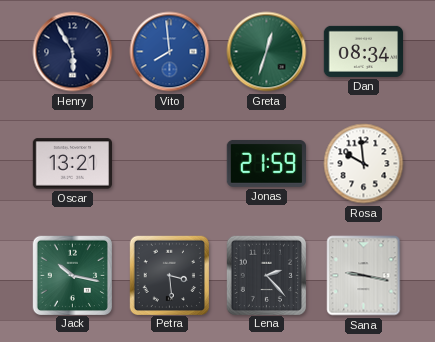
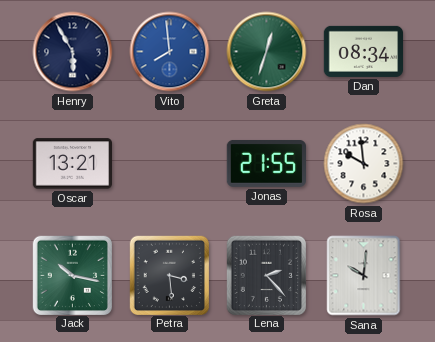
Jonas: 21:59 -> 21:55 (266, 163)
Sana: 9:17 -> 10:01 (364, 276)
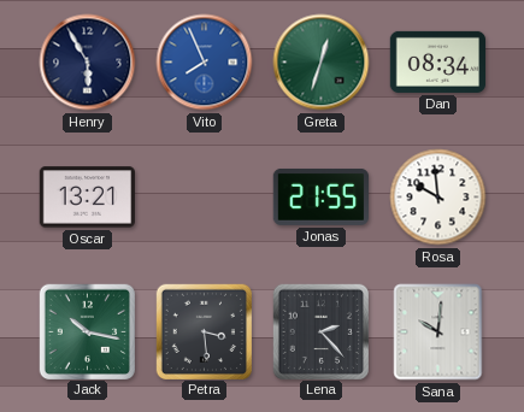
Vito: 7:59 -> 7:56 (205, 63)
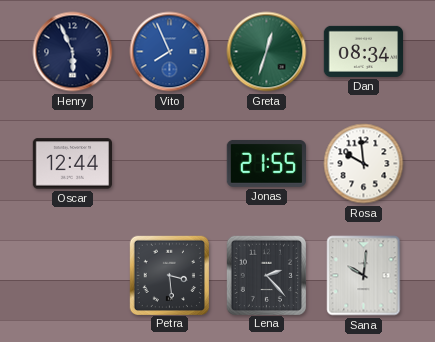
Henry: 5:55 -> 5:56 (73, 52)
Oscar: 13:21 -> 12:44 (72, 164)
Jack: 10:17 -> none (87, 331)
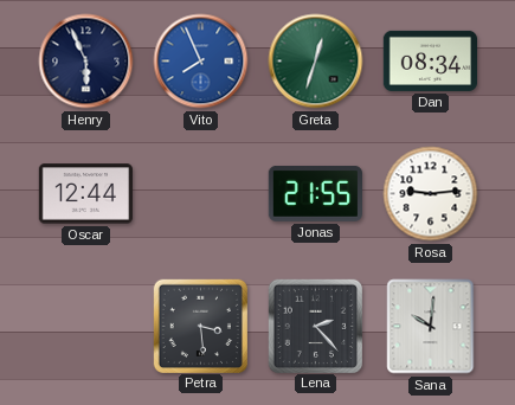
Rosa: 9:59 -> 9:14 (431, 194)
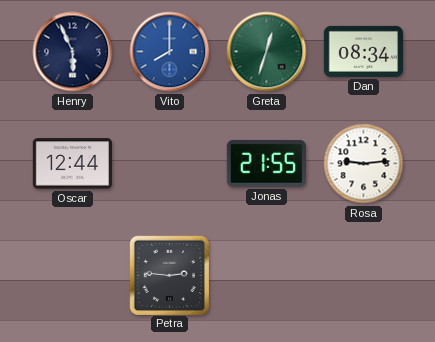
Vito: 7:56 -> 8:00 (170, 52)
Petra: 3:29 -> 2:46 (169, 275)
Lena: 2:23 -> none (315, 326)
Sana: 10:01 -> none (431, 327)
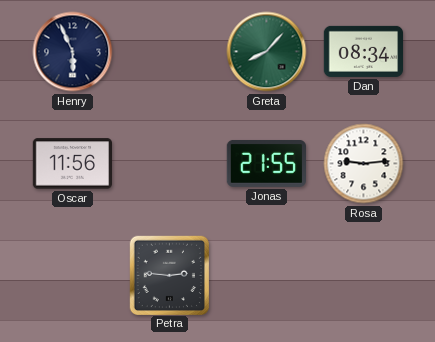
Vito: 8:00 -> none (170, 52)
Greta: 12:33 -> 8:07 (267, 52)
Oscar: 12:44 -> 11:56 (72, 164)
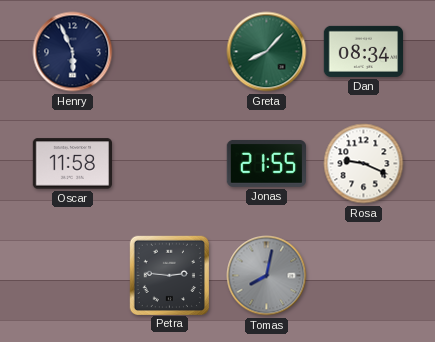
Oscar: 11:56 -> 11:58 (72, 164)
Rosa: 9:14 -> 9:19 (364, 164)
Tomas: none -> 8:02 (267, 276)
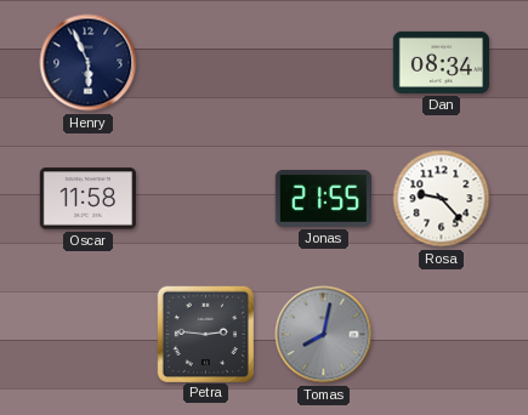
Greta: 8:07 -> none (267, 52)
Rosa: 9:19 -> 9:23 (442, 199)
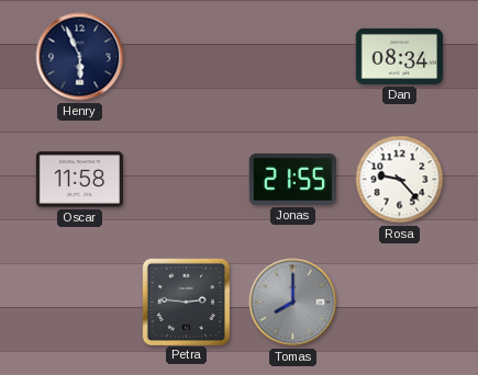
Tomas: 8:02 -> 8:00 (293, 303)
